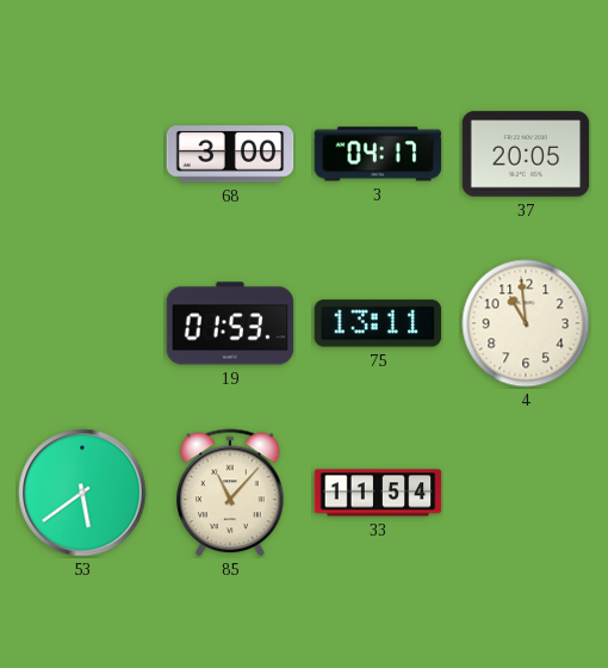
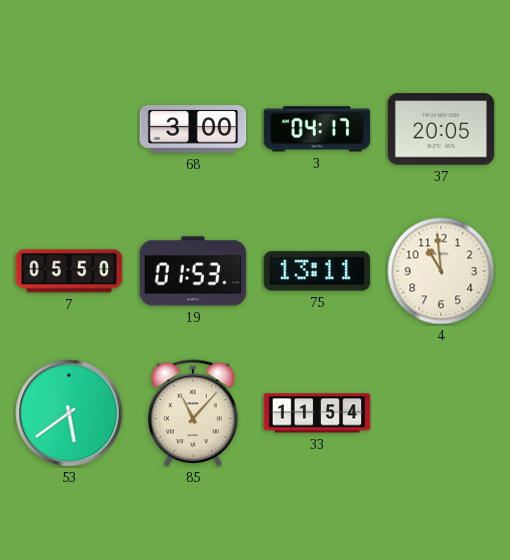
7: none -> 05:50 (69, 271)
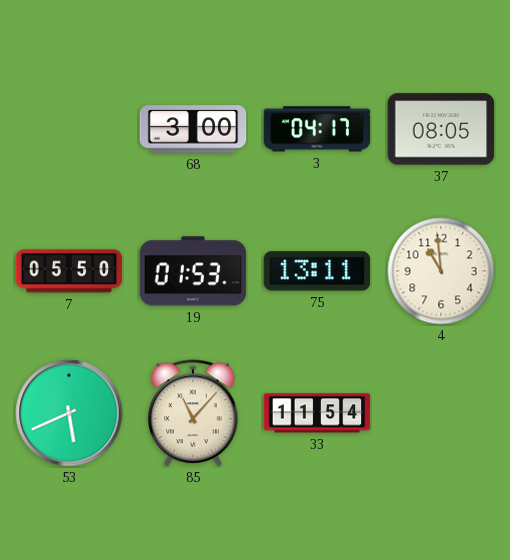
37: 20:05 -> 08:05 (441, 129)
53: 5:39 -> 5:41 (69, 413)
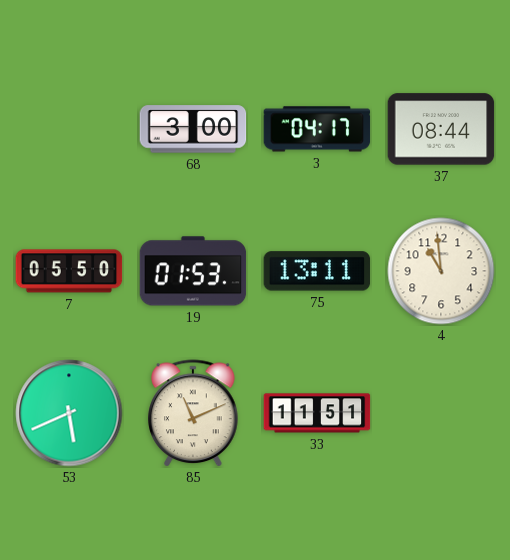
37: 08:05 -> 08:44 (441, 129)
85: 11:07 -> 11:11 (193, 413)
33: 11:54 -> 11:51 (317, 413)
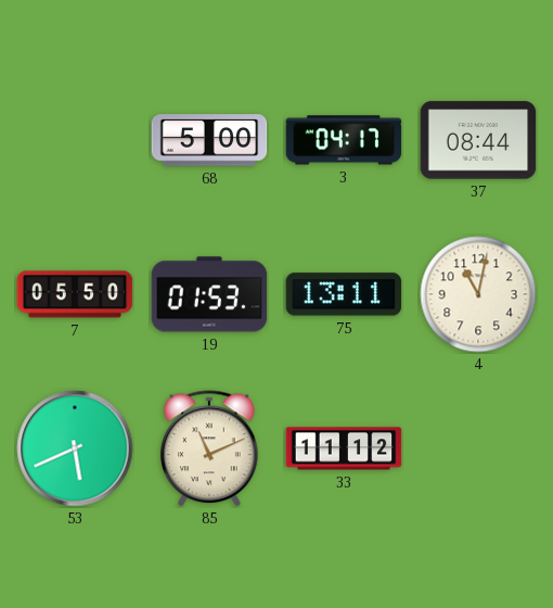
68: 3:00 -> 5:00 (209, 140)
4: 10:59 -> 11:02 (478, 294)
33: 11:51 -> 11:12 (344, 448)
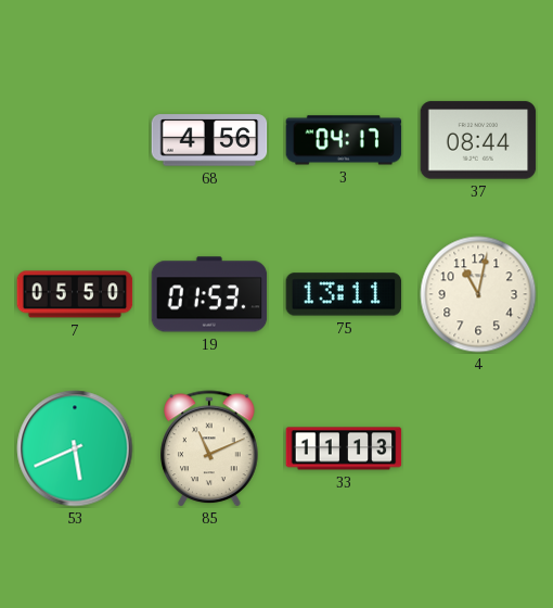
68: 5:00 -> 4:56 (209, 140)
33: 11:12 -> 11:13 (344, 448)
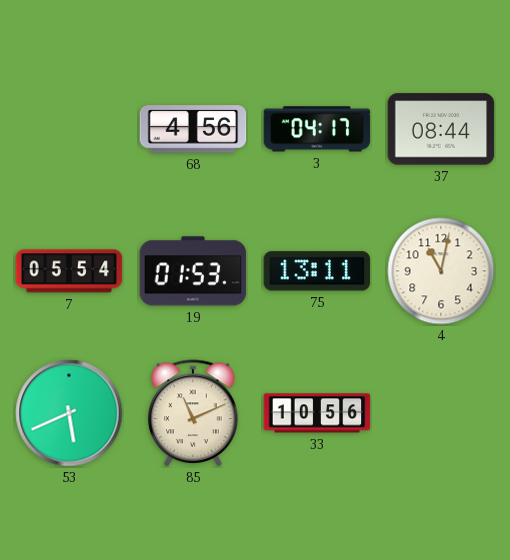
7: 05:50 -> 05:54 (69, 271)
33: 11:13 -> 10:56 (317, 413)
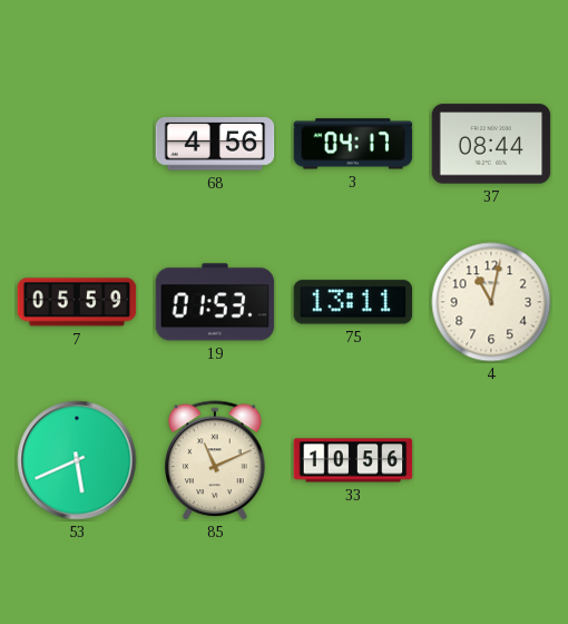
7: 05:54 -> 05:59 (77, 302)
